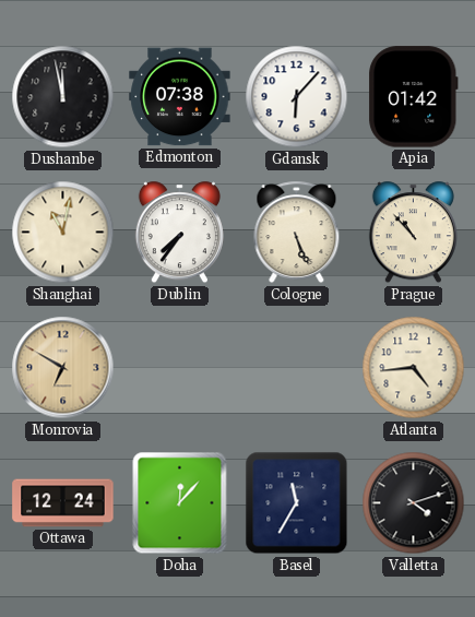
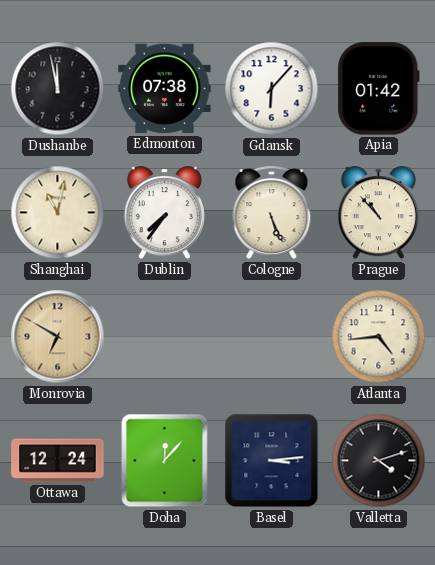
Basel: 11:35 -> 3:14 (272, 461)
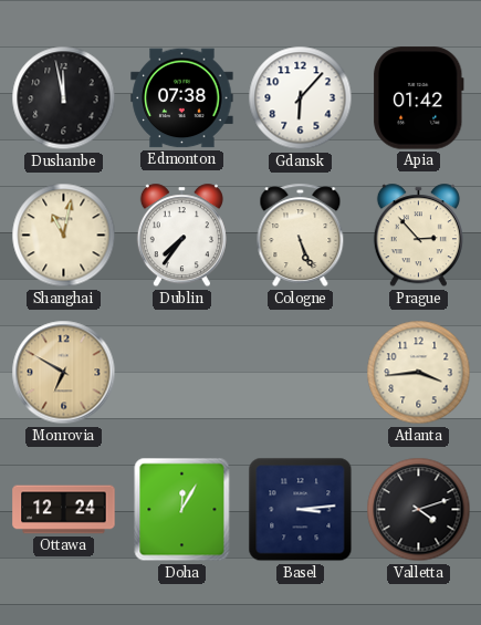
Prague: 10:53 -> 2:53 (418, 236)
Atlanta: 4:44 -> 3:44 (419, 373)
Doha: 12:07 -> 12:05 (182, 510)
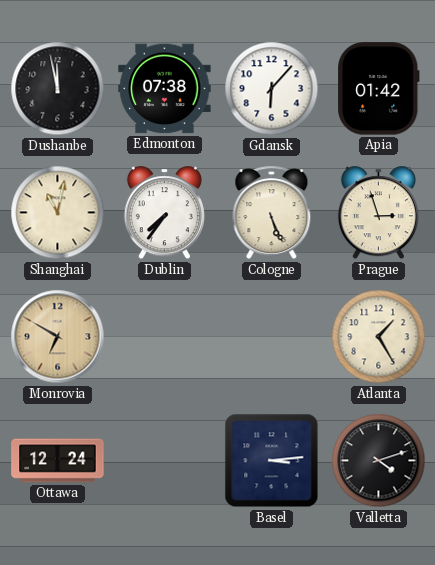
Prague: 2:53 -> 2:57 (378, 213)
Atlanta: 3:44 -> 1:25 (379, 337)
Doha: 12:05 -> none (182, 510)
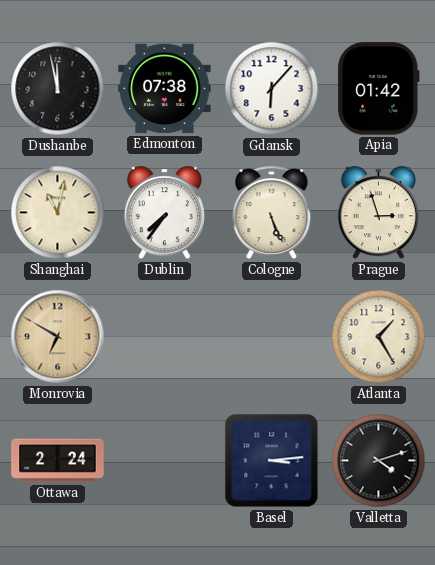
Ottawa: 12:24 -> 2:24 (58, 461)
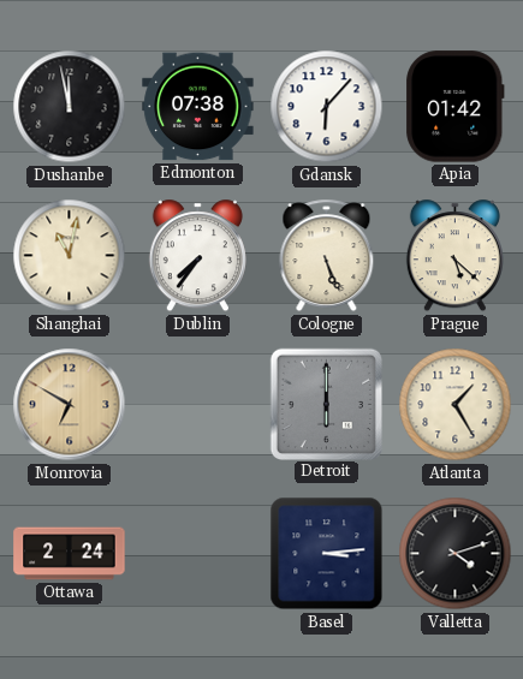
Prague: 2:57 -> 5:22 (454, 256)
Detroit: none -> 6:00 (326, 404)
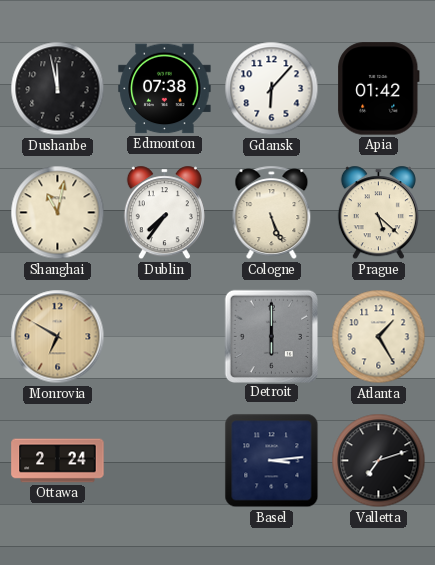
Valletta: 4:12 -> 7:12 (379, 461)
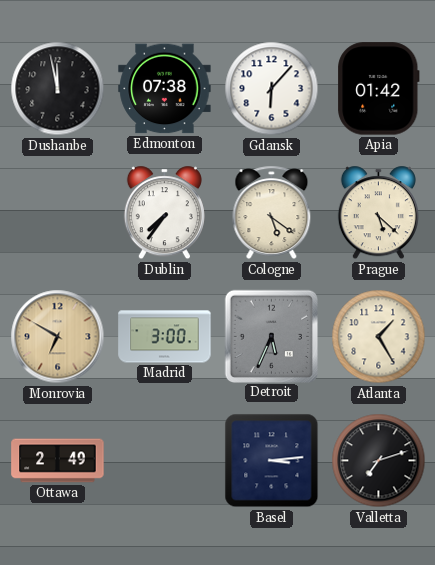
Shanghai: 11:02 -> none (58, 213)
Cologne: 5:26 -> 5:21 (272, 213)
Madrid: none -> 3:00 (165, 337)
Detroit: 6:00 -> 5:34 (271, 336)
Ottawa: 2:24 -> 2:49 (58, 461)
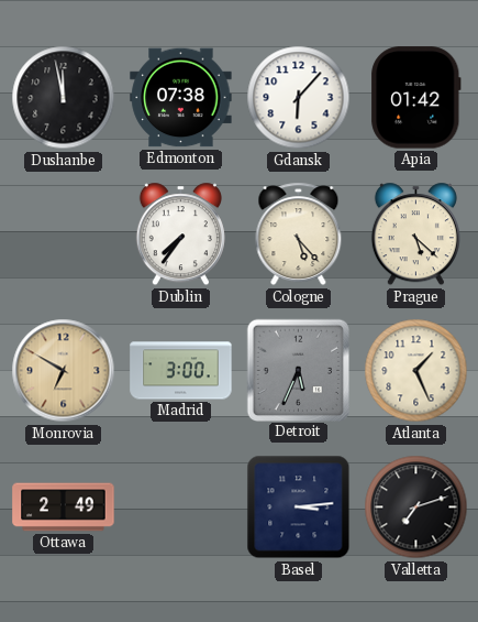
Cologne: 5:21 -> 5:23 (299, 234)
Atlanta: 1:25 -> 1:26 (416, 371)
